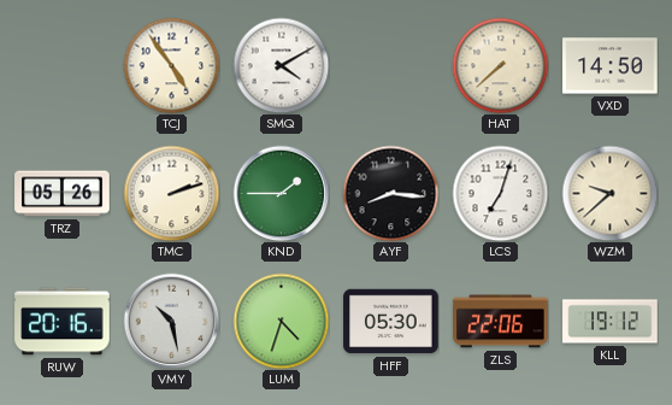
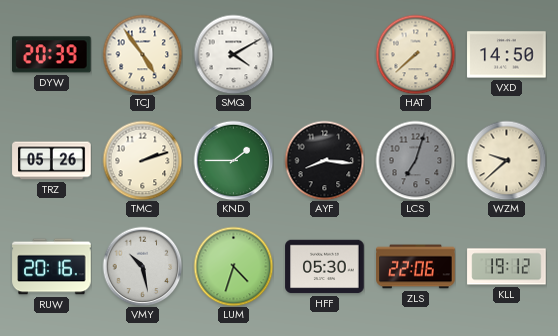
DYW: none -> 20:39 (52, 55)
LCS dial: white -> grey (415, 160)
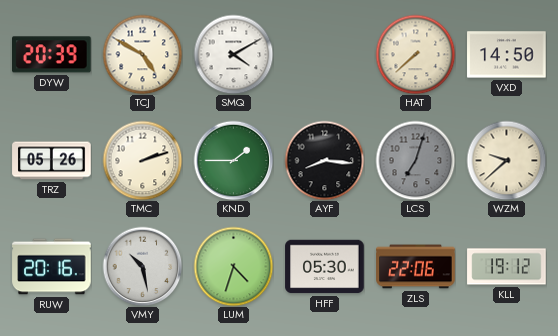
TCJ: 4:54 -> 4:50 (142, 54)
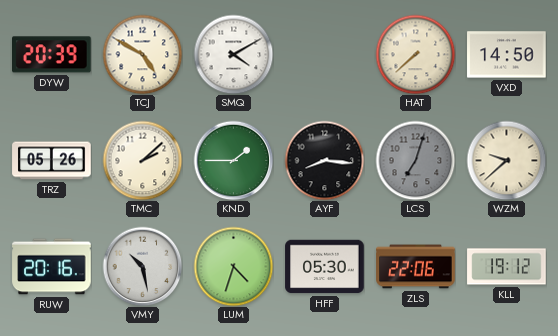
TMC: 2:12 -> 2:08 (142, 160)
